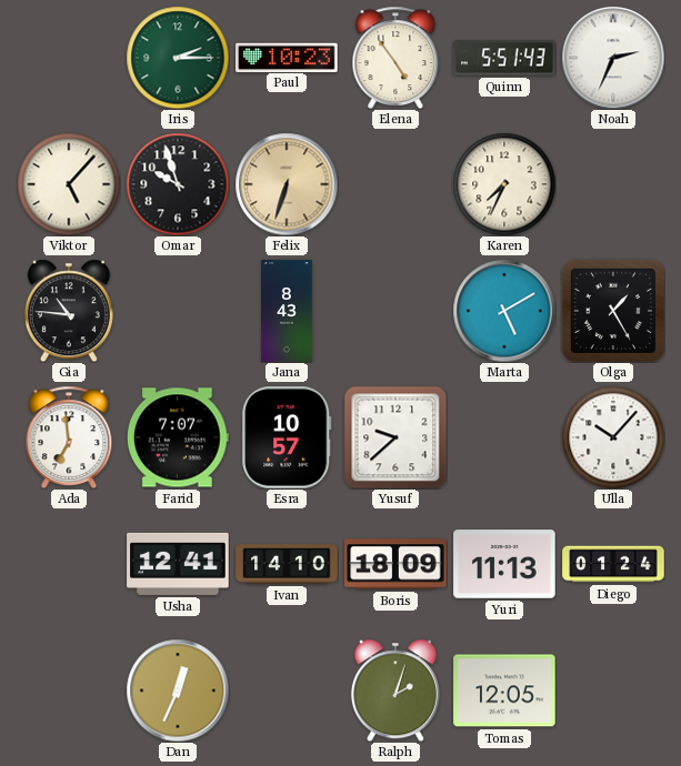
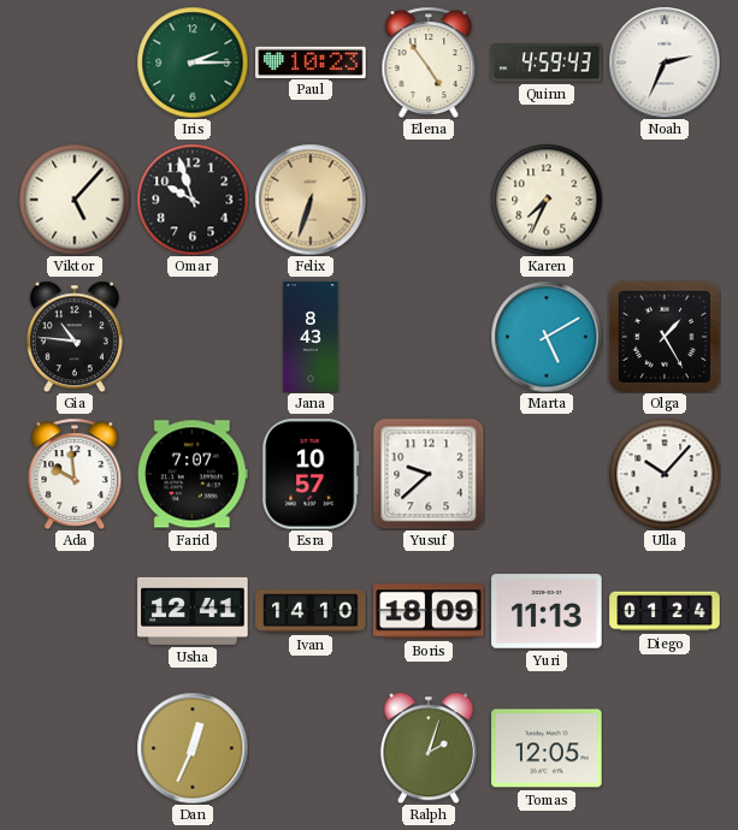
Quinn: 5:51 -> 4:59 (547, 63)
Ada: 6:59 -> 9:59 (75, 474)
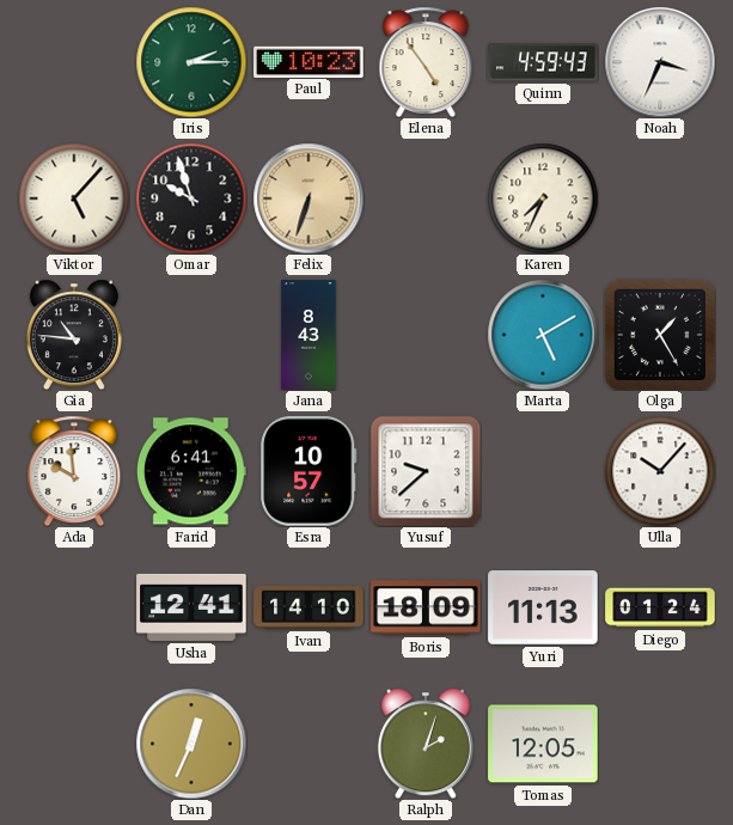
Noah: 2:34 -> 3:34 (660, 62)
Farid: 7:07 -> 6:41 (191, 471)
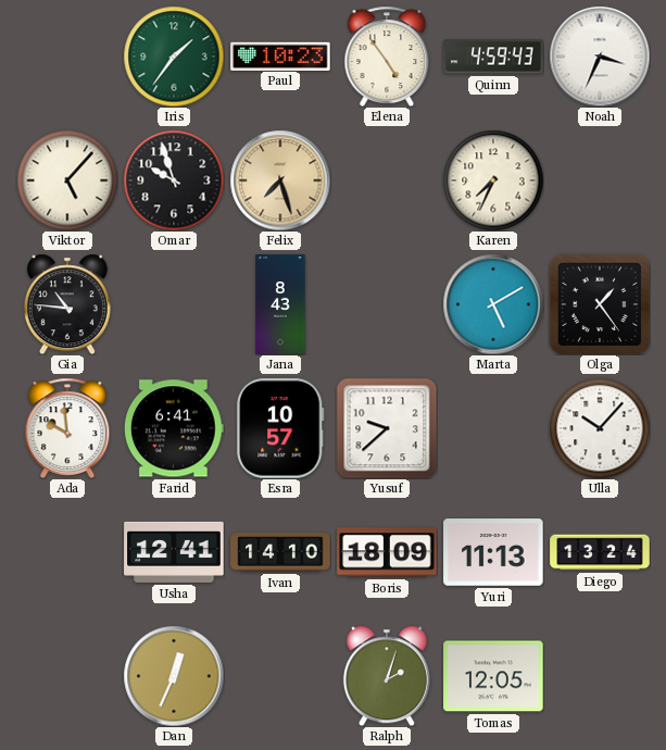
Iris: 2:15 -> 1:36 (174, 57)
Felix: 6:33 -> 7:27 (280, 180)
Olga: 1:25 -> 1:24 (599, 303)
Diego: 01:24 -> 13:24 (600, 552)
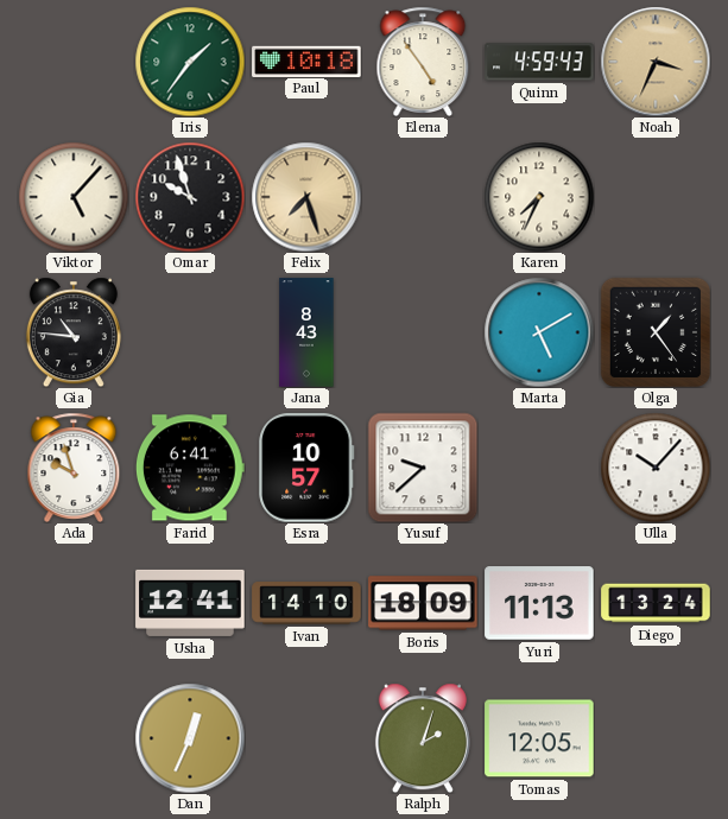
Paul: 10:23 -> 10:18 (306, 61)
Noah dial: white -> champagne (656, 62)
Ada: 9:59 -> 9:57 (74, 468)
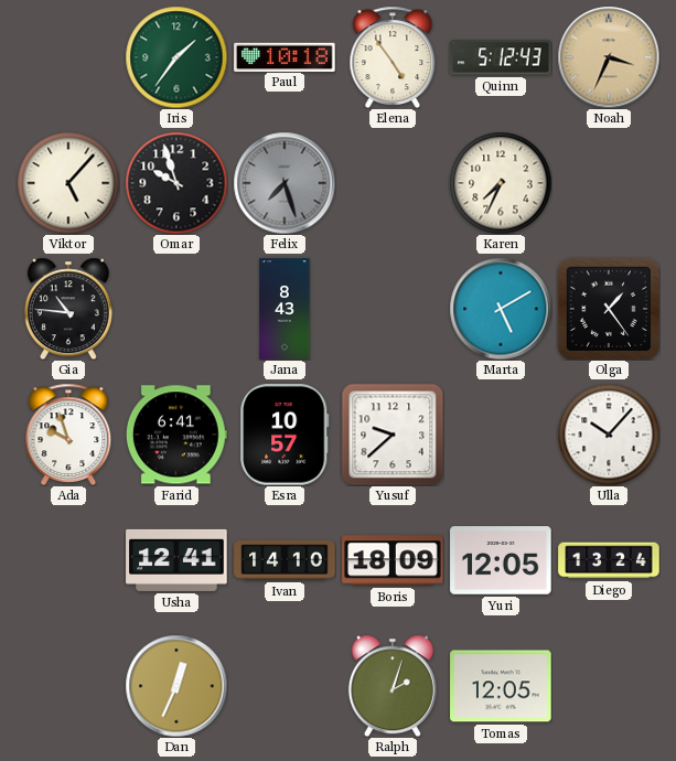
Quinn: 4:59 -> 5:12 (501, 57)
Felix dial: champagne -> grey (285, 183)
Yuri: 11:13 -> 12:05 (501, 560)
